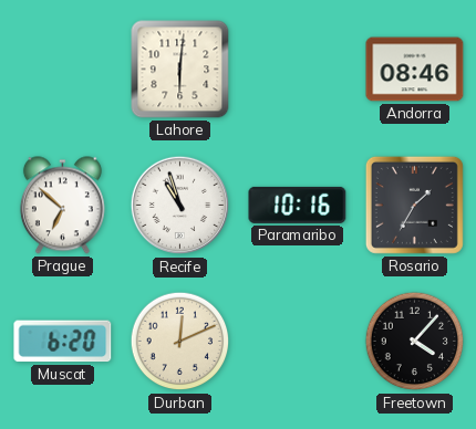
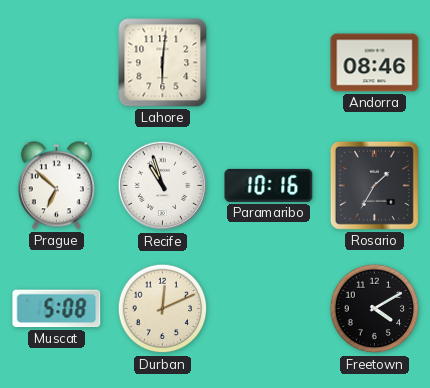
Muscat: 6:20 -> 5:08 (57, 309)
Freetown: 4:07 -> 4:10 (375, 309)
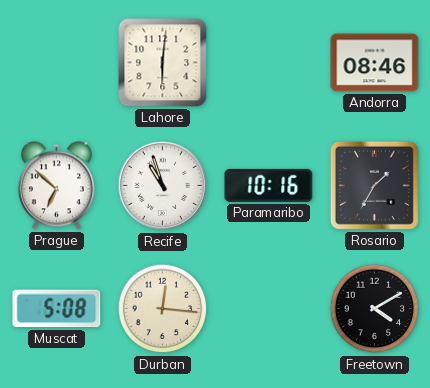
Durban: 12:11 -> 12:16 (163, 309)
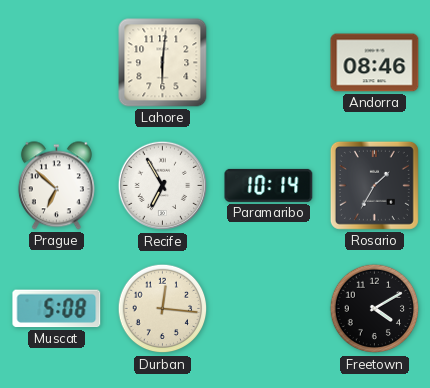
Recife: 10:57 -> 6:55 (163, 186)
Paramaribo: 10:16 -> 10:14 (269, 185)
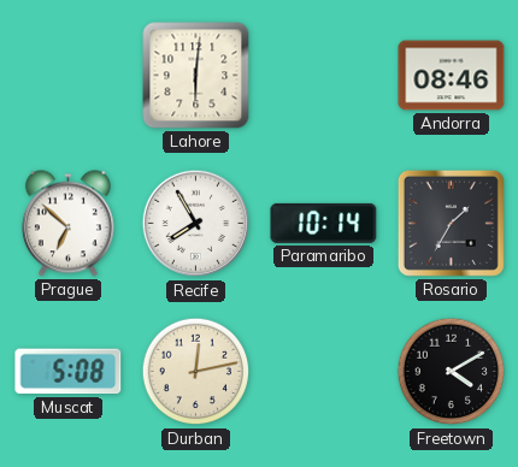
Recife: 6:55 -> 7:55 (196, 224)
Durban: 12:16 -> 12:13 (196, 372)
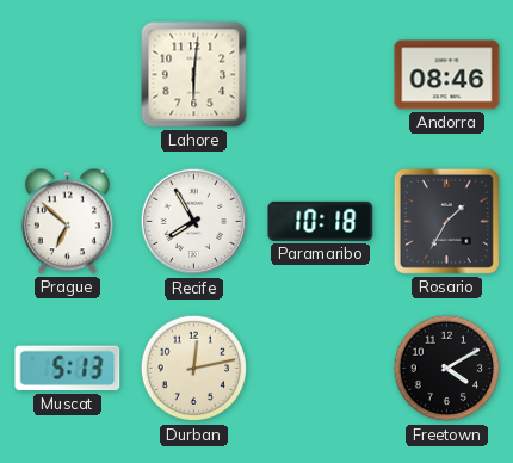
Paramaribo: 10:14 -> 10:18 (321, 221)
Muscat: 5:08 -> 5:13 (68, 369)
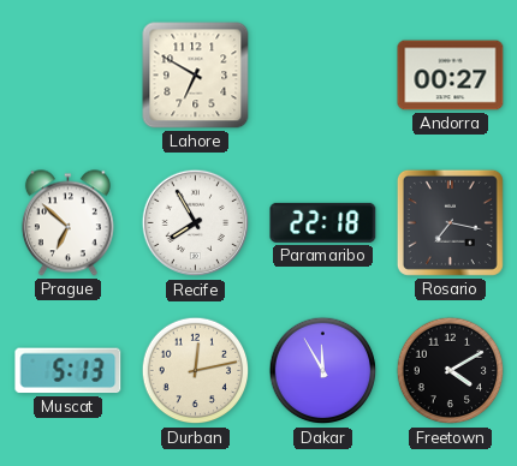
Lahore: 6:01 -> 6:50 (196, 76)
Andorra: 08:46 -> 00:27 (451, 76)
Paramaribo: 10:18 -> 22:18 (323, 222)
Rosario: 1:35 -> 7:17 (450, 222)
Dakar: none -> 11:55 (323, 371)
